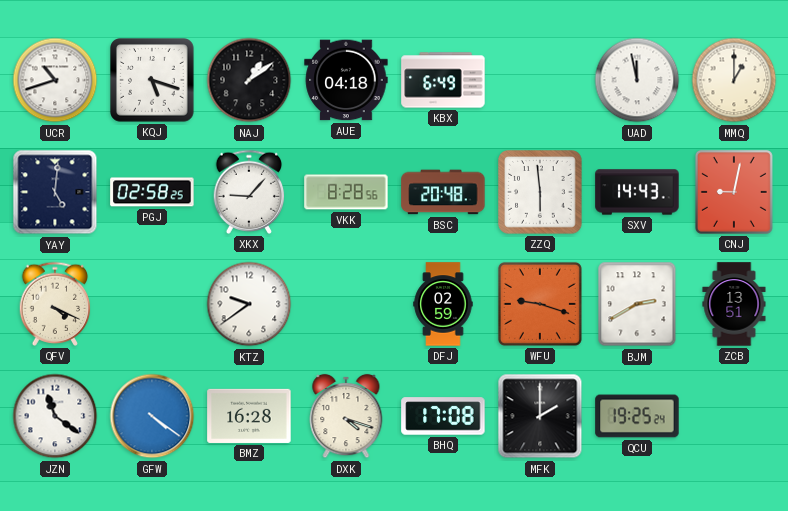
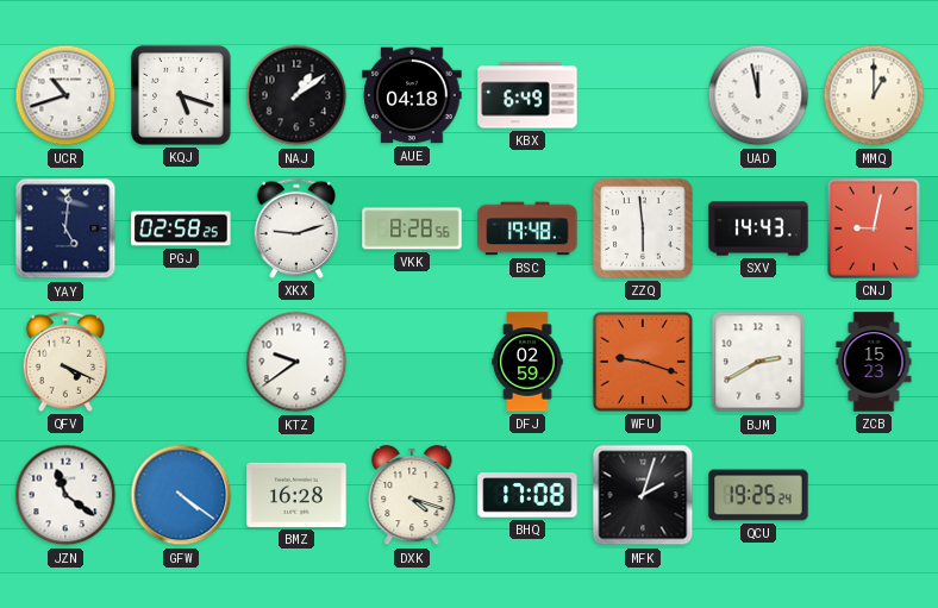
XKX: 9:07 -> 9:12 (296, 228)
BSC: 20:48 -> 19:48 (527, 228)
ZCB: 13:51 -> 15:23 (874, 362)
MFK: 2:00 -> 2:03 (643, 495)
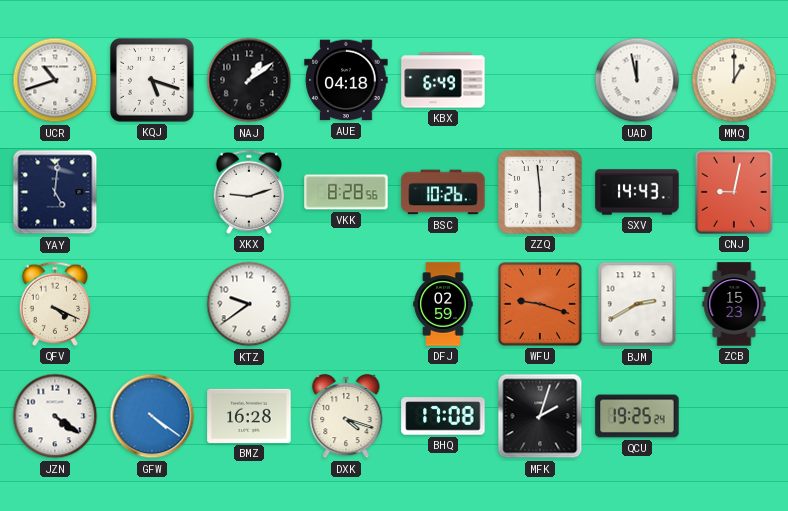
PGJ: 02:58 -> none (181, 228)
BSC: 19:48 -> 10:26 (443, 192)
JZN: 11:21 -> 4:21 (55, 416)
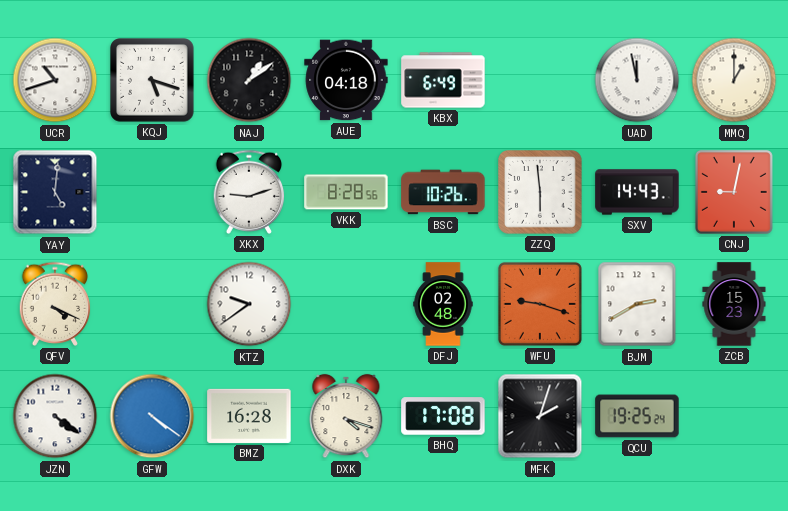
DFJ: 02:59 -> 02:48 (443, 304)
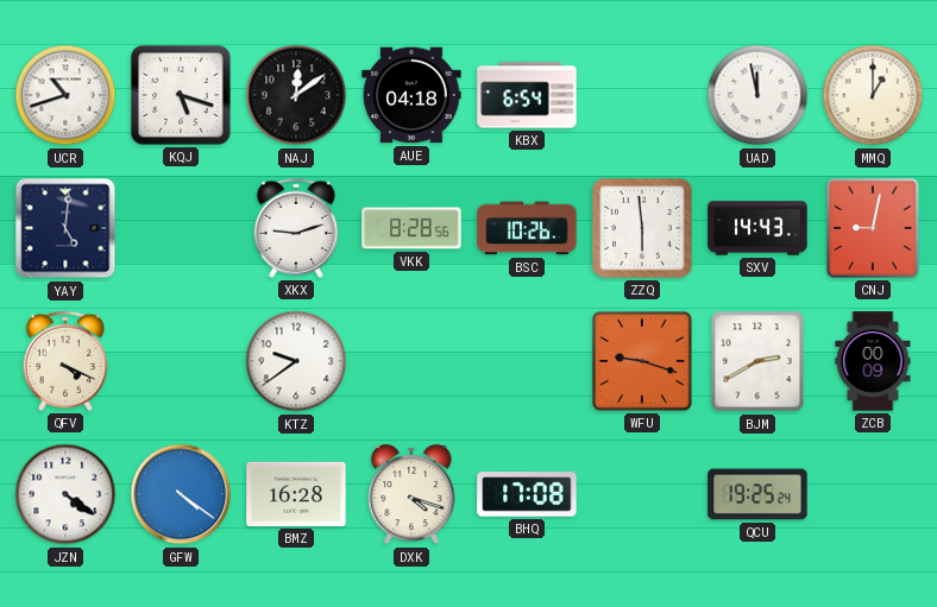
NAJ: 1:09 -> 12:09 (296, 95)
KBX: 6:49 -> 6:54 (527, 95)
DFJ: 02:48 -> none (443, 304)
ZCB: 15:23 -> 00:09 (873, 361)
MFK: 2:03 -> none (540, 416)
